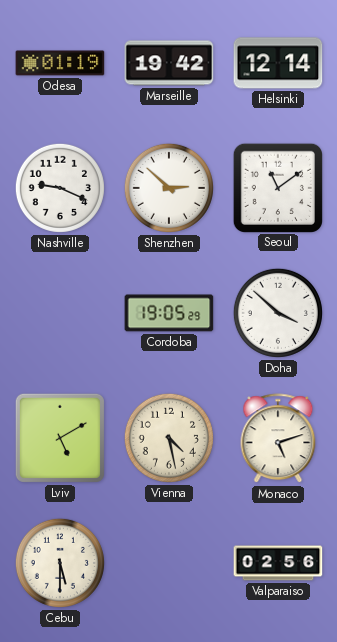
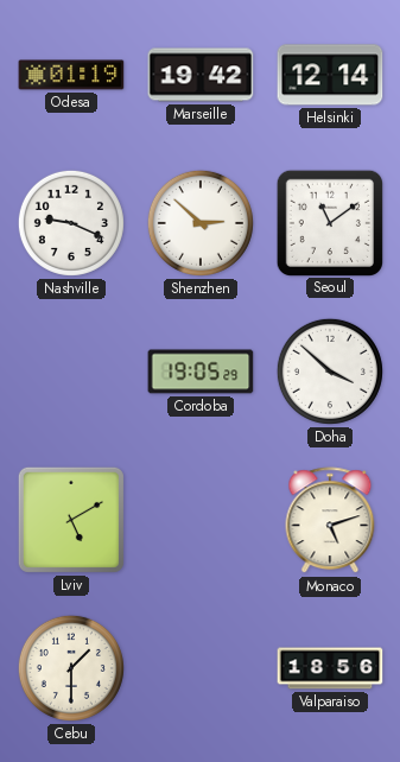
Vienna: 4:28 -> none (169, 438)
Cebu: 5:30 -> 1:30 (71, 668)
Valparaiso: 02:56 -> 18:56 (330, 668)
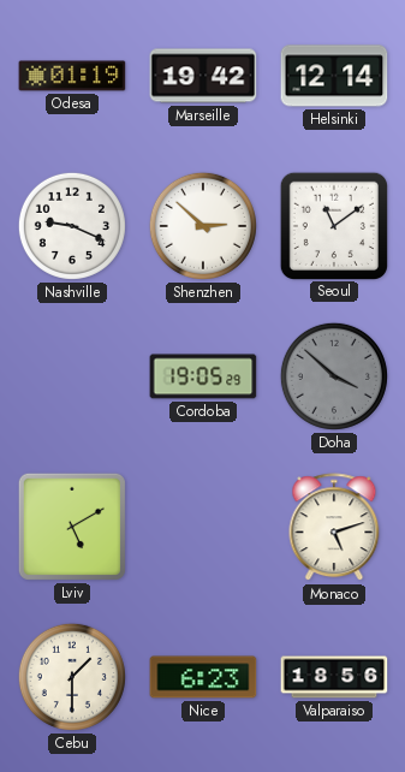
Doha dial: white -> grey (334, 376)
Nice: none -> 6:23 (203, 677)
